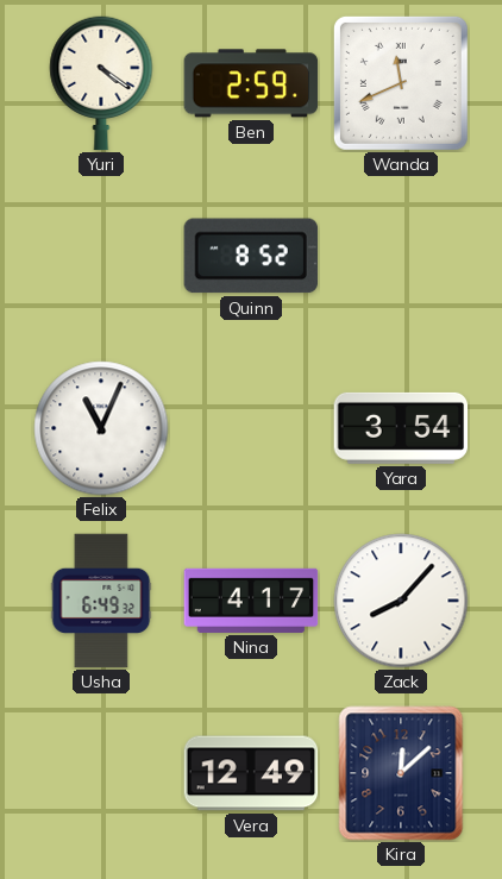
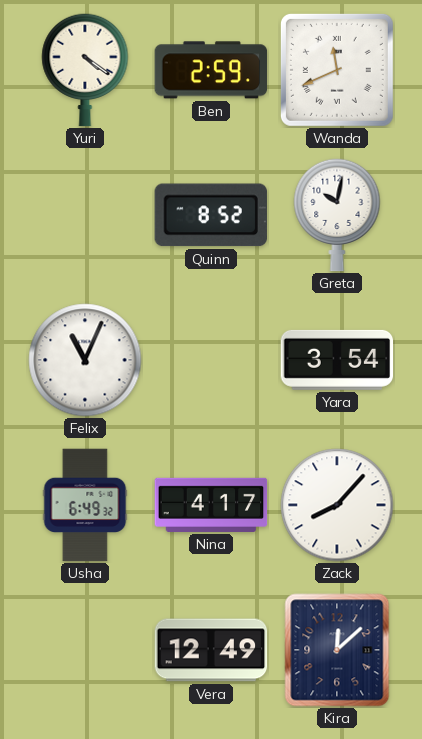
Greta: none -> 10:02 (337, 215)
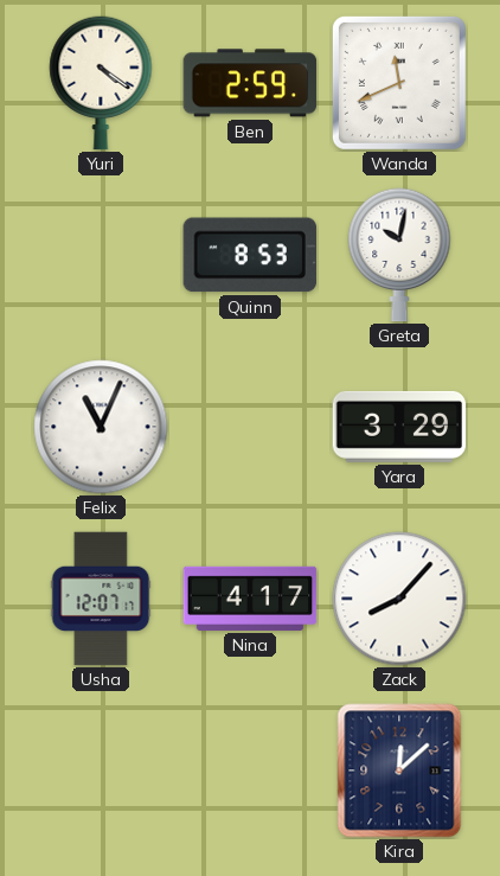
Quinn: 8:52 -> 8:53 (250, 255)
Yara: 3:54 -> 3:29 (399, 427)
Usha: 6:49 -> 12:07 (101, 599)
Vera: 12:49 -> none (211, 650)
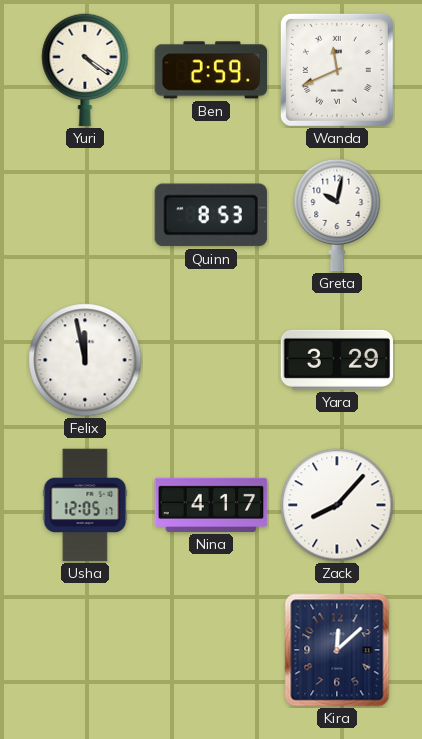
Felix: 11:04 -> 11:58 (85, 360)
Usha: 12:07 -> 12:05 (85, 505)
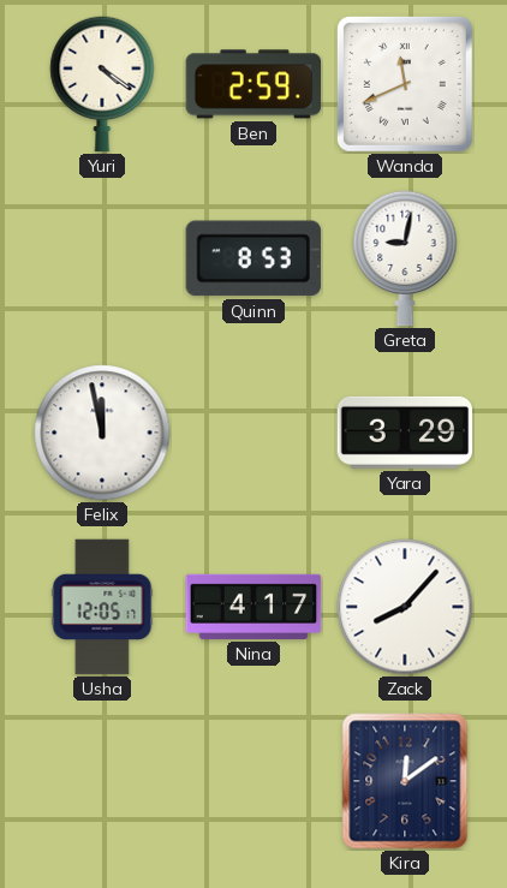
Greta: 10:02 -> 9:02 (405, 258)
Kira: 12:08 -> 12:09 (405, 781)
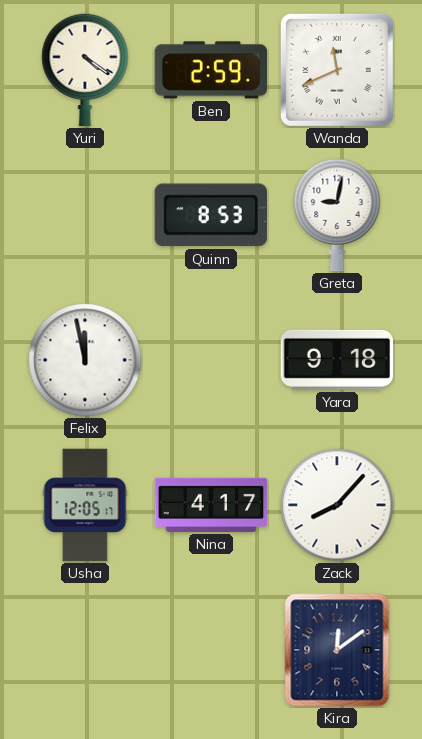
Yara: 3:29 -> 9:18 (337, 360)
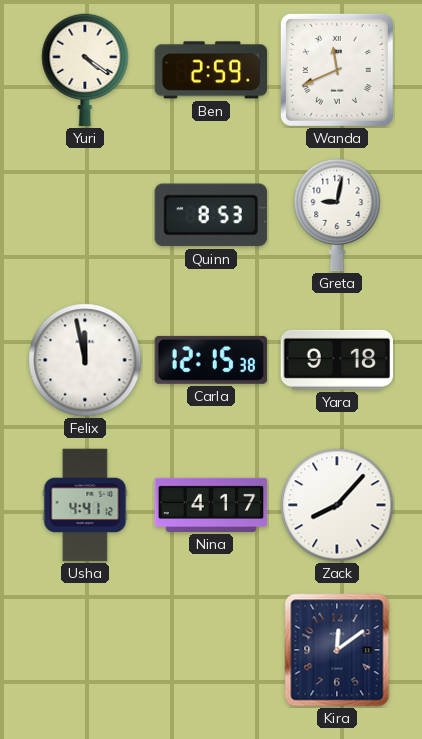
Carla: none -> 12:15 (211, 360)
Usha: 12:05 -> 4:41 (85, 505)
